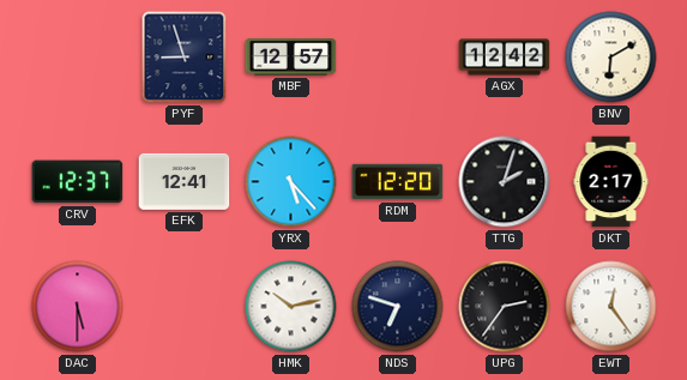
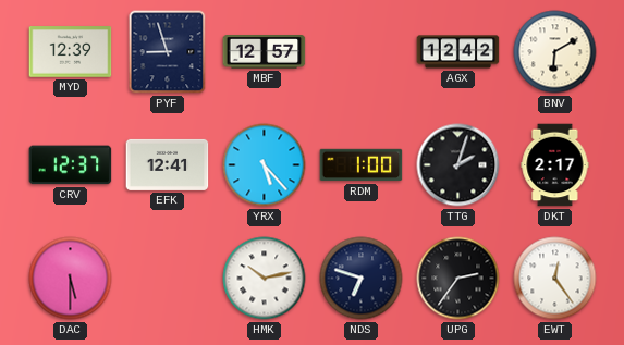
MYD: none -> 12:39 (71, 52)
RDM: 12:20 -> 1:00 (362, 165)
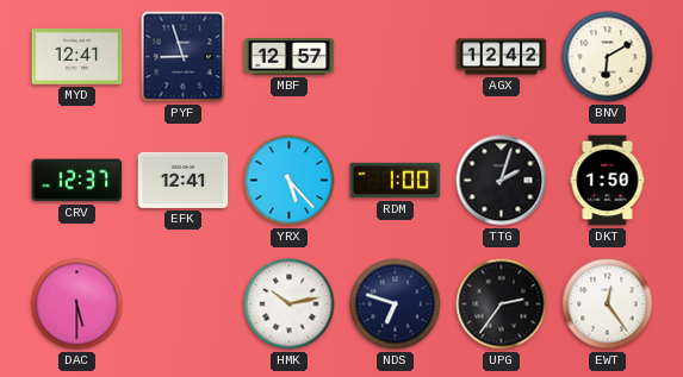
MYD: 12:39 -> 12:41 (77, 57)
DKT: 2:17 -> 1:50 (608, 181)
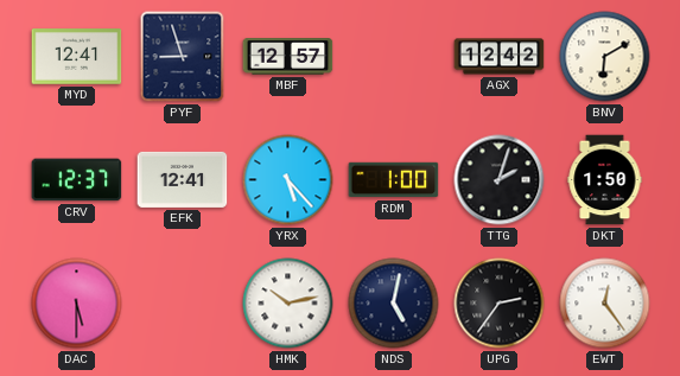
NDS: 6:48 -> 5:02 (394, 304)
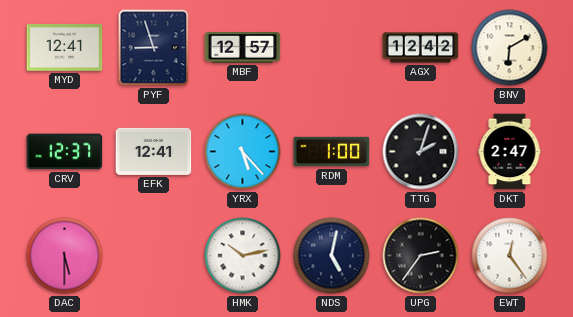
DKT: 1:50 -> 2:47 (510, 152)
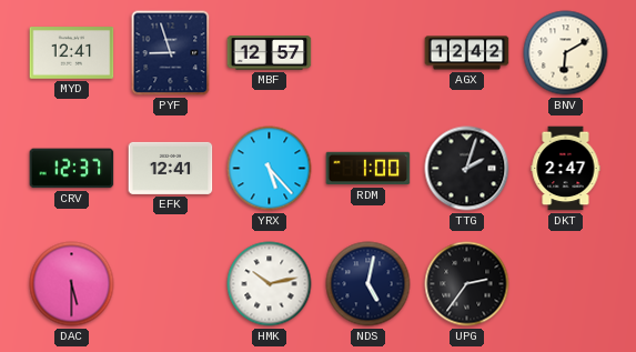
EWT: 12:24 -> none (510, 256)
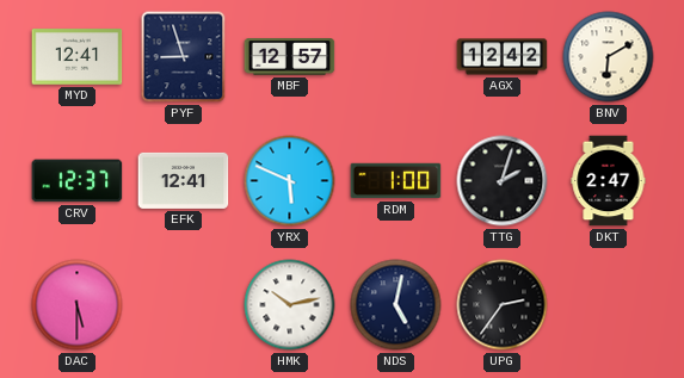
YRX: 5:23 -> 5:49 (290, 181)
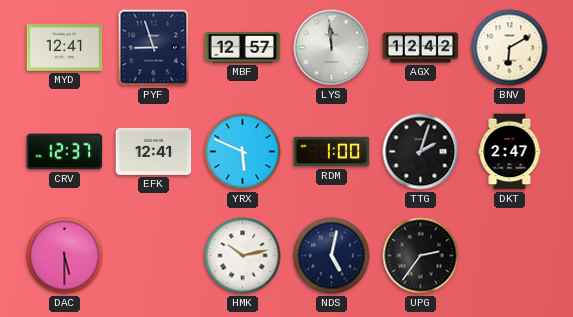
LYS: none -> 11:59 (332, 48)
